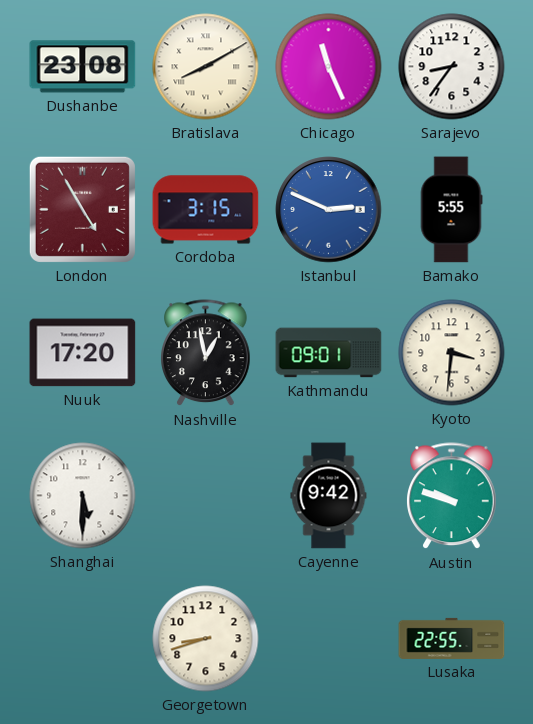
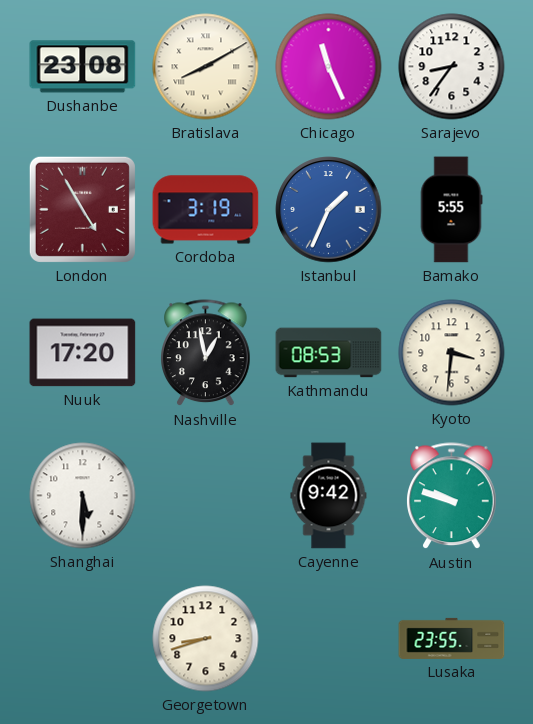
Cordoba: 3:15 -> 3:19 (206, 210)
Istanbul: 2:49 -> 1:34 (329, 210)
Kathmandu: 09:01 -> 08:53 (329, 353)
Lusaka: 22:55 -> 23:55 (452, 638)
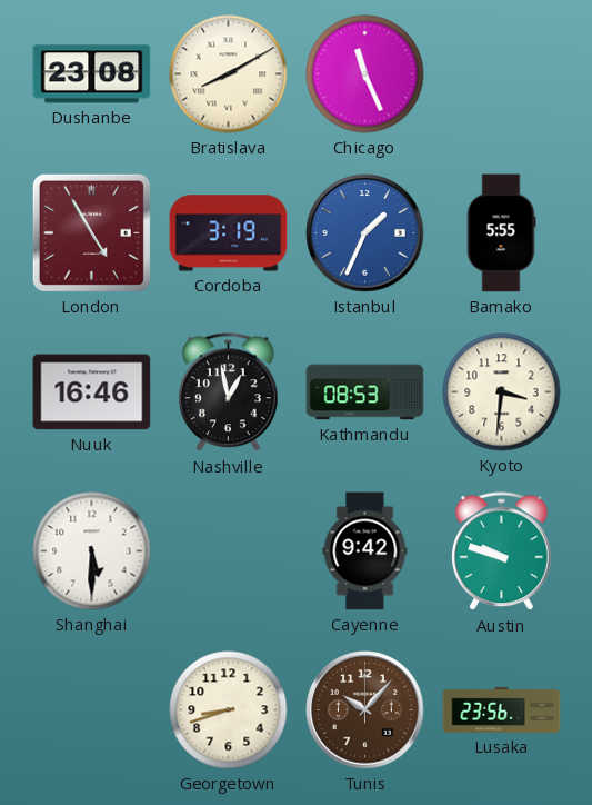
Sarajevo: 8:36 -> none (452, 67)
Nuuk: 17:20 -> 16:46 (92, 392)
Tunis: none -> 10:07 (365, 710)
Lusaka: 23:55 -> 23:56 (502, 709)
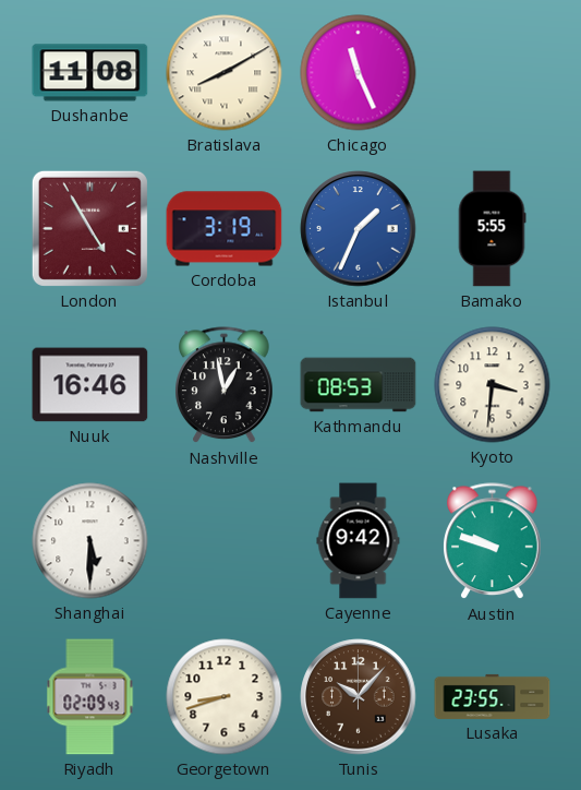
Dushanbe: 23:08 -> 11:08 (90, 73)
Riyadh: none -> 02:09 (90, 697)
Lusaka: 23:56 -> 23:55 (493, 696)
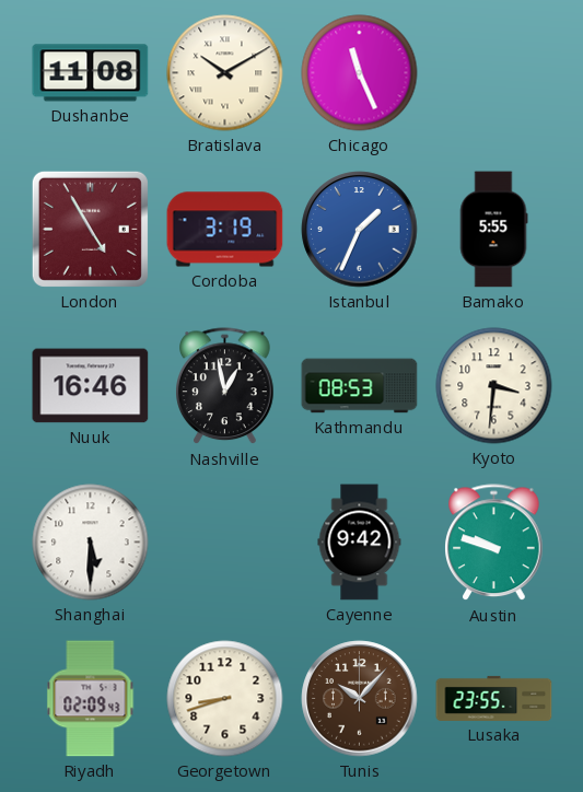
Bratislava: 8:10 -> 10:10 (225, 73)
